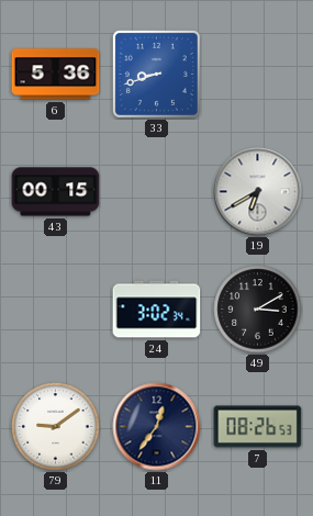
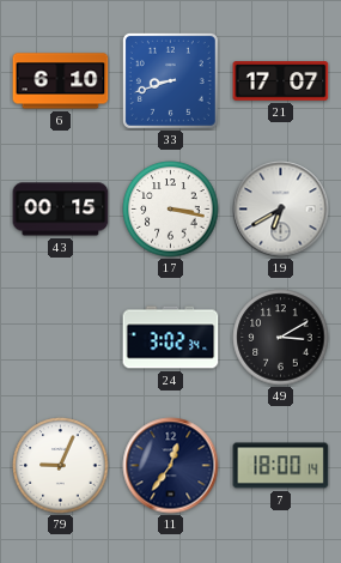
6: 5:36 -> 6:10 (61, 81)
21: none -> 17:07 (281, 81)
17: none -> 3:17 (171, 210)
79: 9:09 -> 9:04 (61, 466)
7: 08:26 -> 18:00 (281, 466)
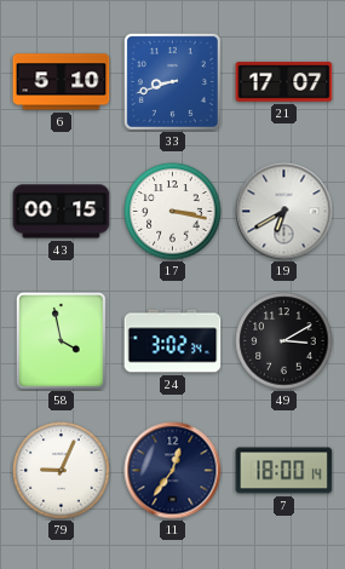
6: 6:10 -> 5:10 (62, 82)
58: none -> 3:58 (61, 340)
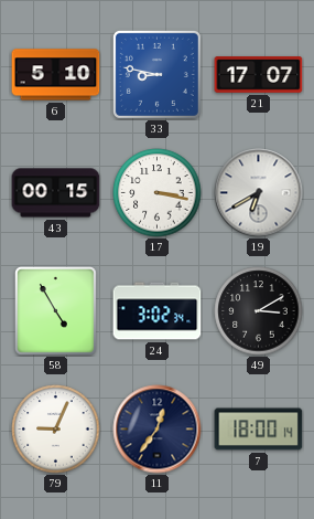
33: 8:42 -> 8:47 (156, 74)
58: 3:58 -> 4:55 (55, 310)
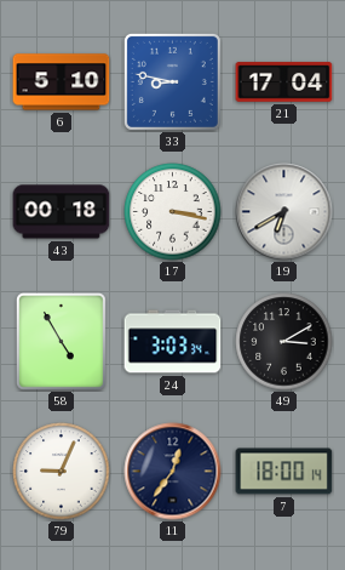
21: 17:07 -> 17:04 (284, 82)
43: 00:15 -> 00:18 (62, 212)
24: 3:02 -> 3:03 (173, 342)
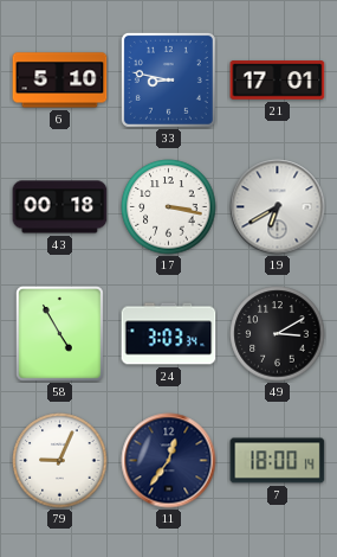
21: 17:04 -> 17:01 (278, 81)
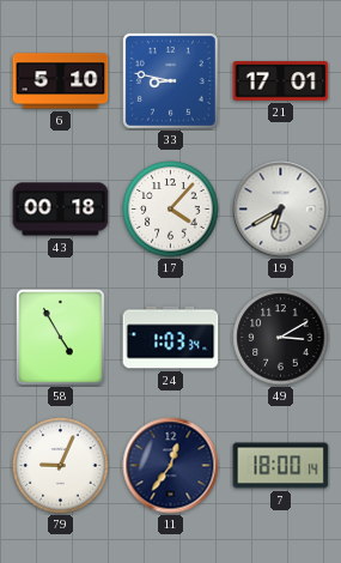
17: 3:17 -> 4:07 (171, 210)
24: 3:03 -> 1:03 (171, 338)
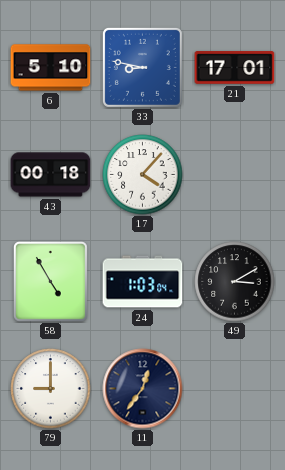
19: 6:40 -> none (281, 210)
24: 1:03:34 -> 1:03:04 (143, 282)
79: 9:04 -> 9:00 (51, 389)
7: 18:00 -> none (281, 466)
